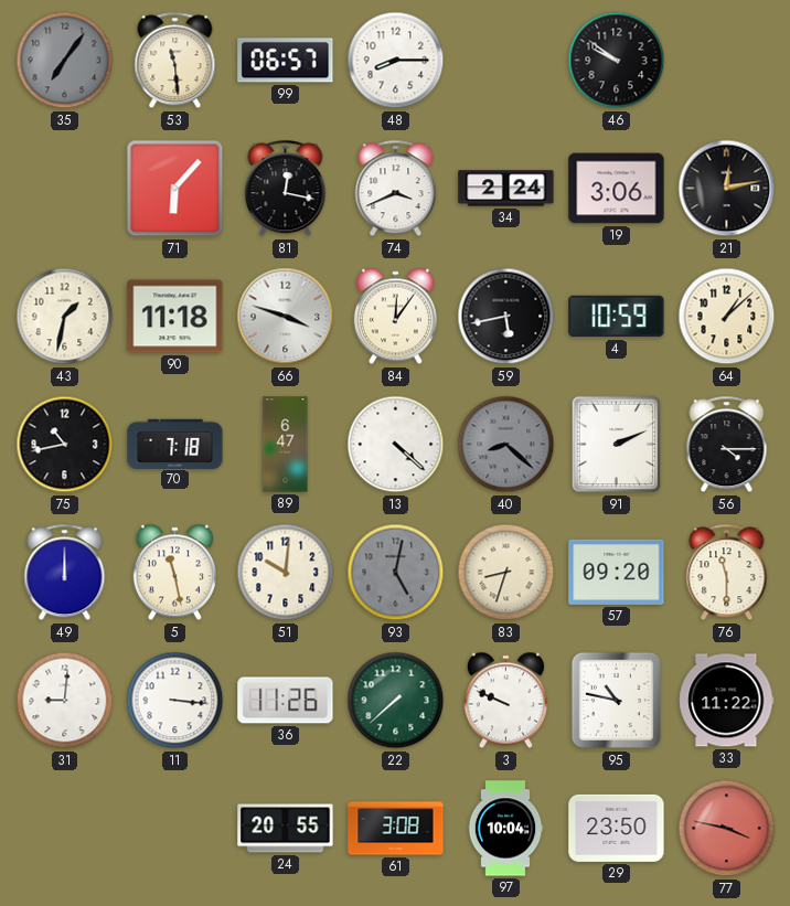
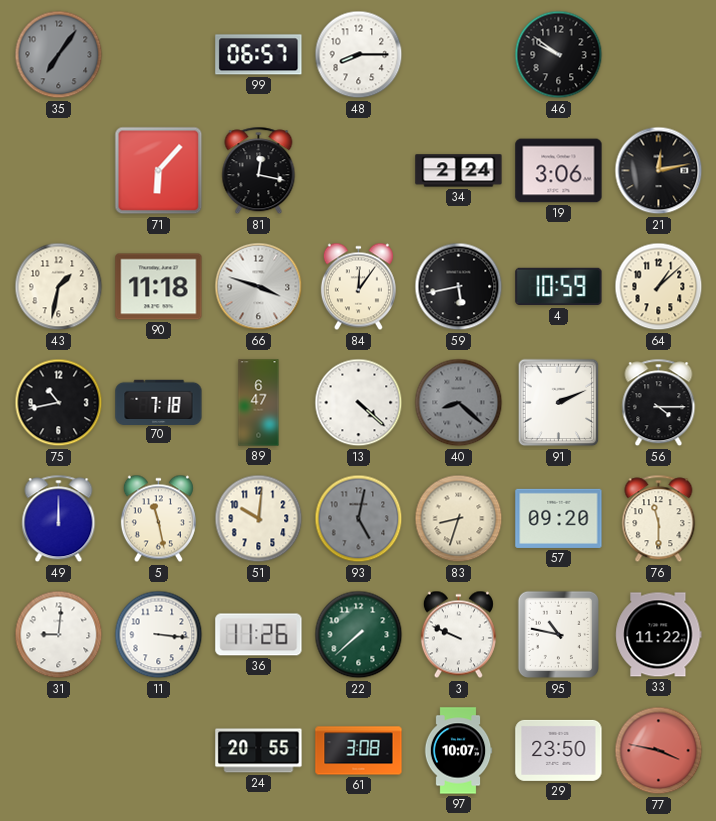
53: 11:29 -> none (175, 61)
74: 3:41 -> none (396, 189)
97: 10:04 -> 10:07 (458, 751)
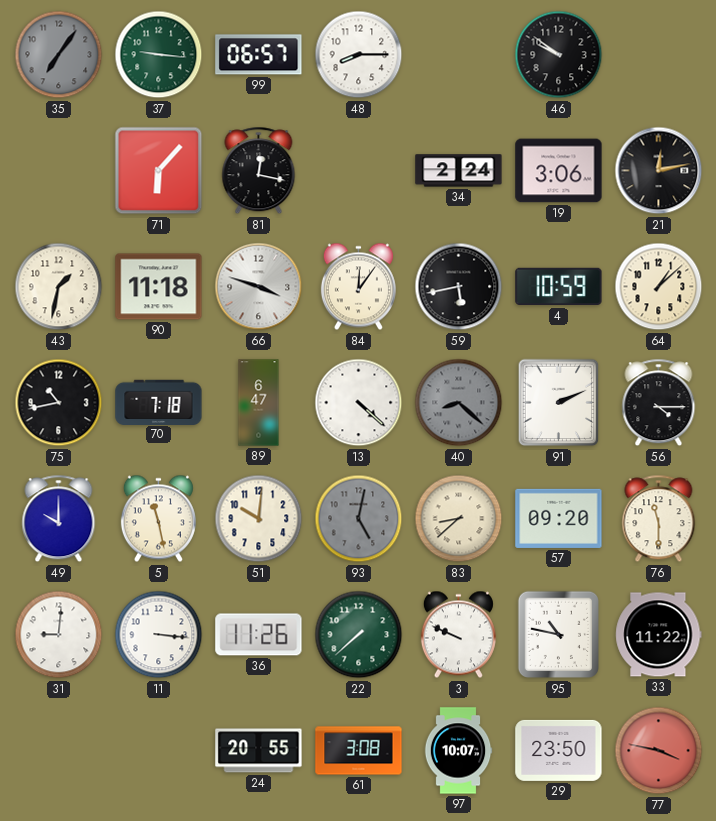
37: none -> 9:16 (159, 55)
49: 12:00 -> 10:00 (59, 519)
83: 8:33 -> 8:38 (459, 519)
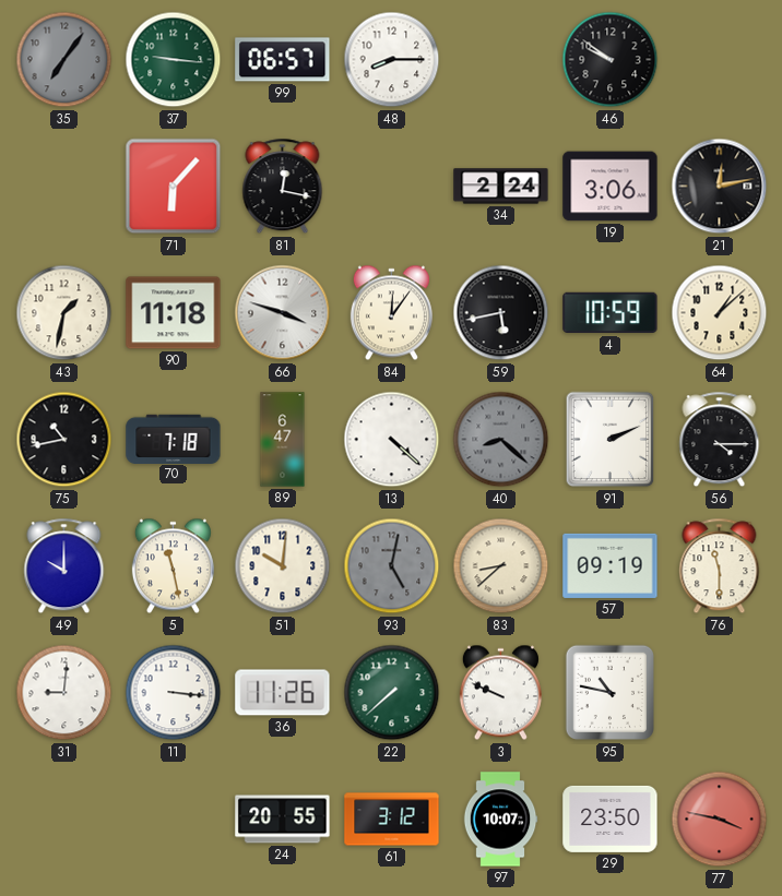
57: 09:20 -> 09:19 (611, 565)
33: 11:22 -> none (659, 635)
61: 3:08 -> 3:12 (392, 820)
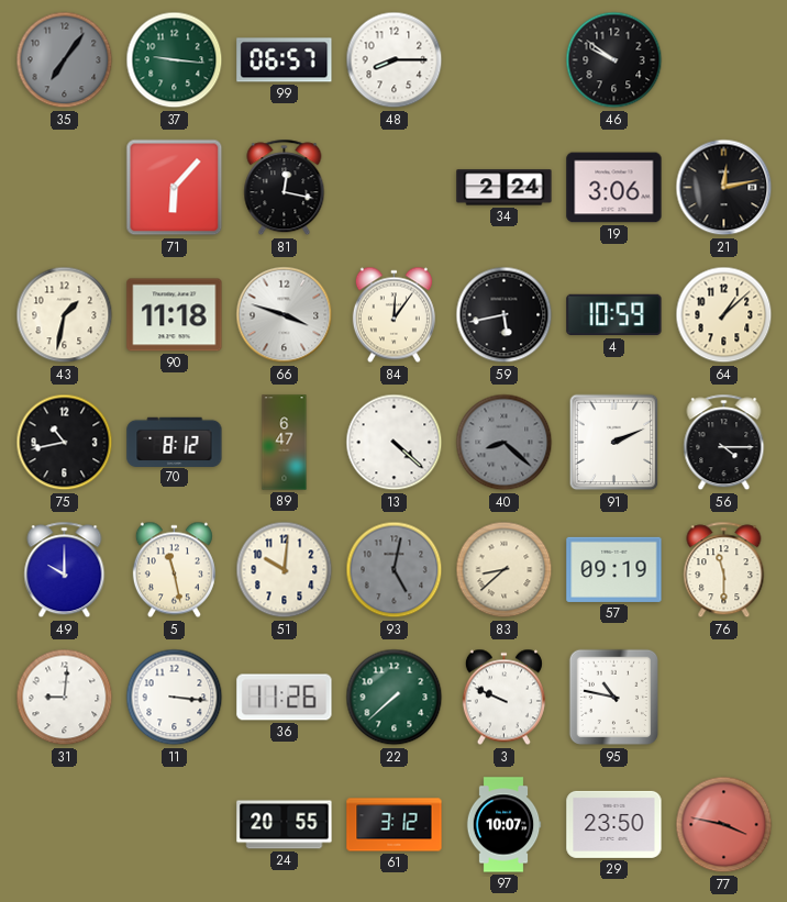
70: 7:18 -> 8:12 (175, 442)
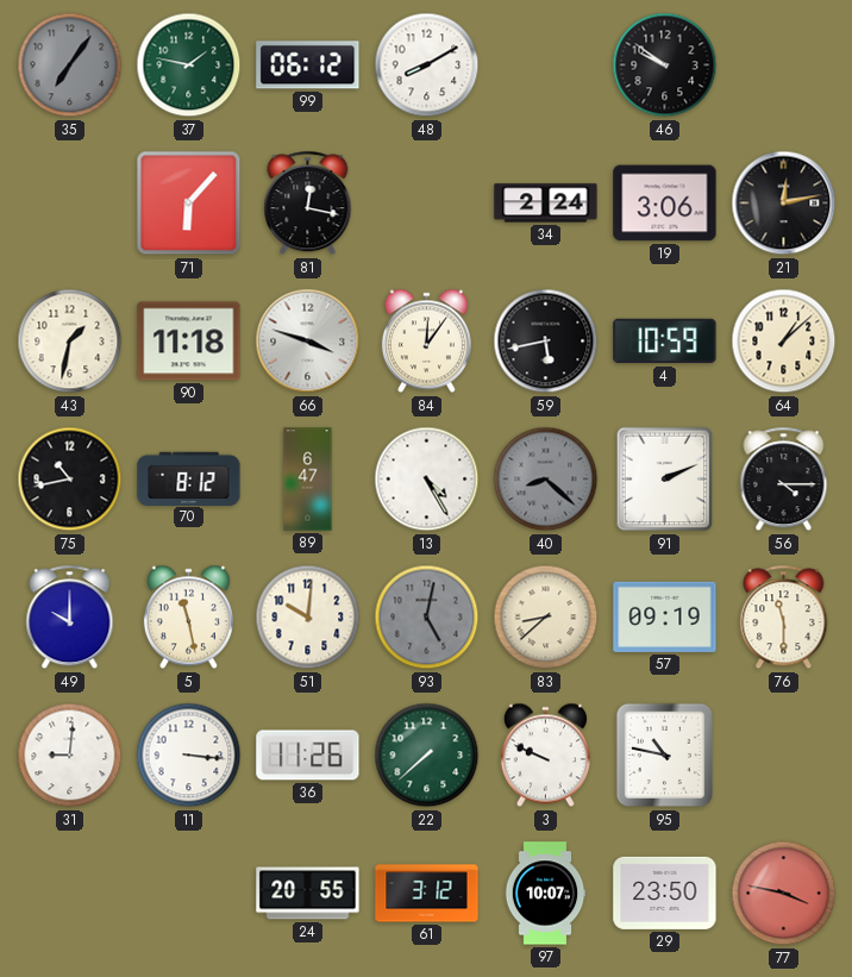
37: 9:16 -> 1:47 (189, 65)
99: 06:57 -> 06:12 (308, 65)
48: 8:15 -> 8:10 (427, 65)
13: 4:22 -> 4:25 (427, 480)
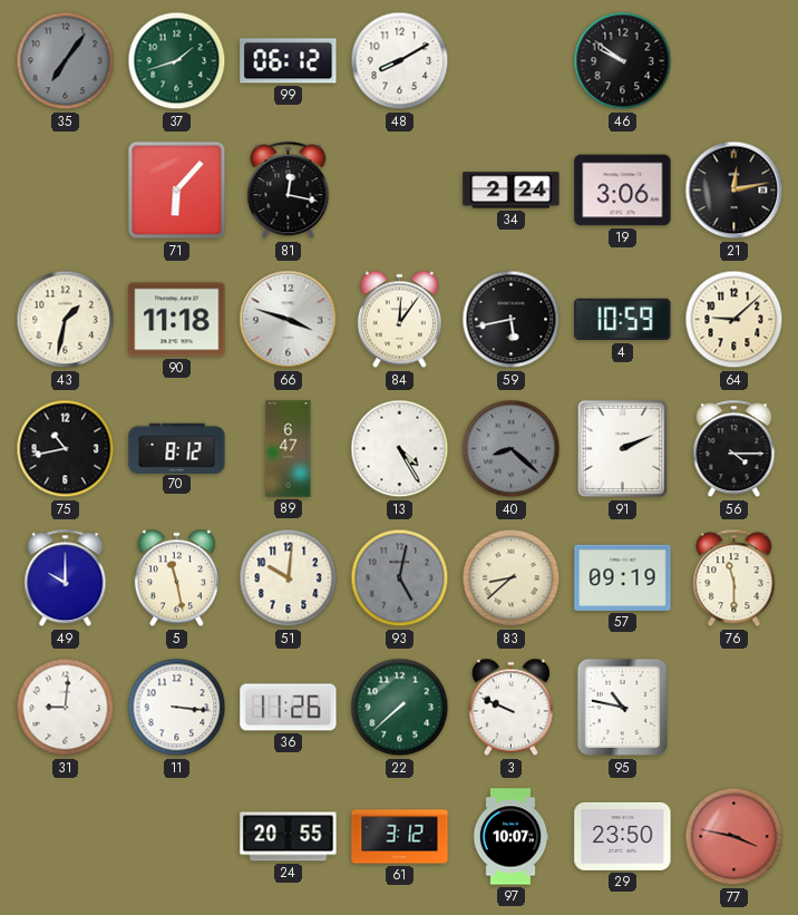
37: 1:47 -> 1:42 (177, 61)
64: 1:08 -> 9:08 (734, 320)
